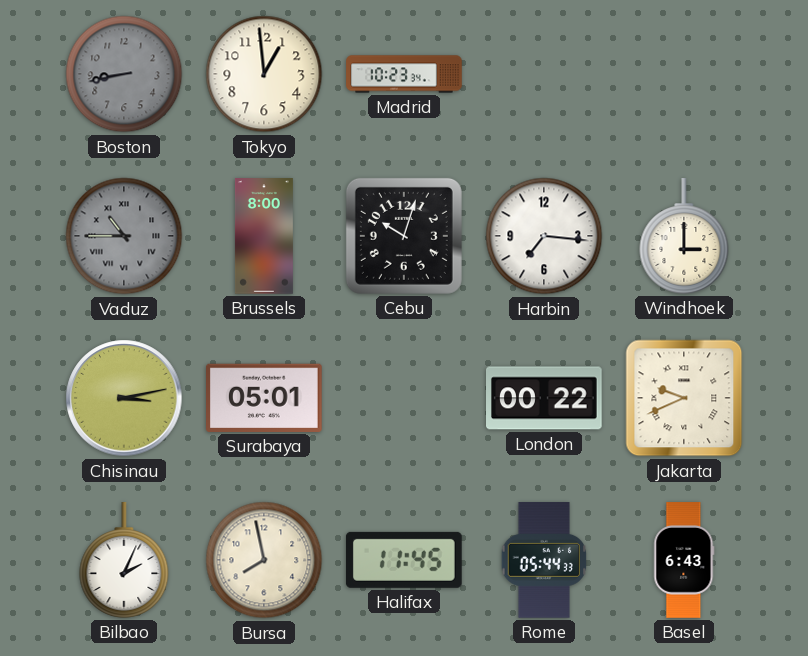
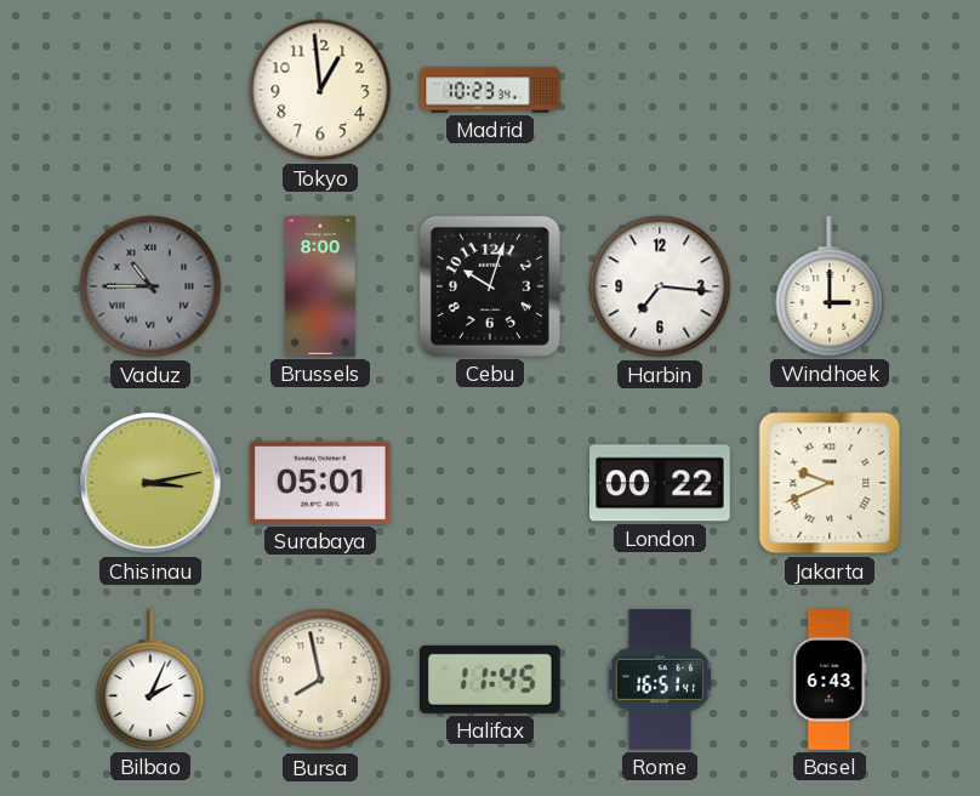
Boston: 8:43 -> none (124, 74)
Rome: 05:44 -> 16:51 (660, 680)
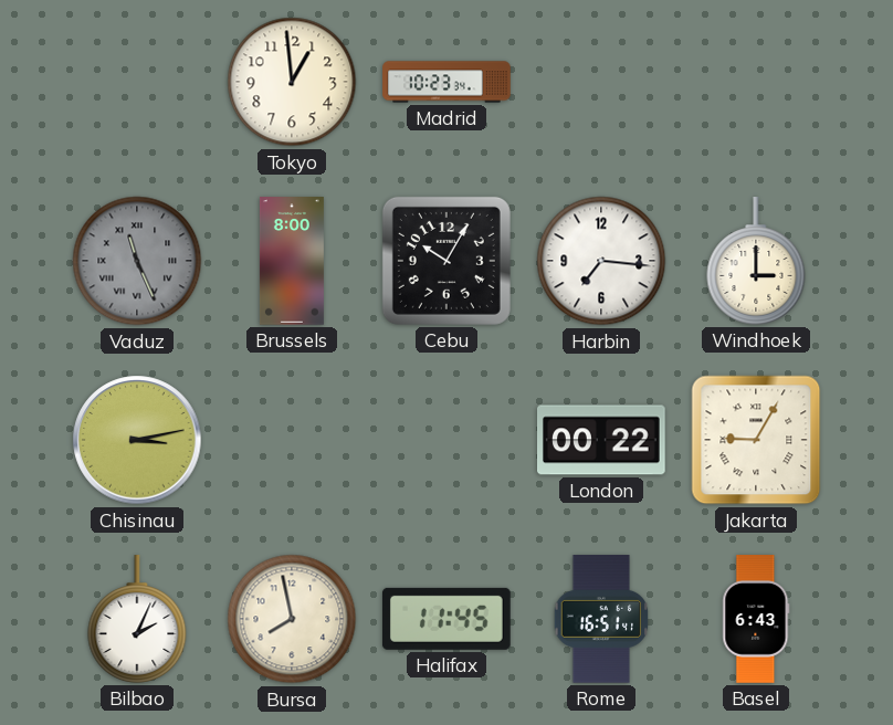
Vaduz: 10:45 -> 11:26 (137, 261)
Cebu: 10:03 -> 10:05 (446, 261)
Surabaya: 05:01 -> none (321, 483)
Jakarta: 9:41 -> 9:05 (756, 440)
